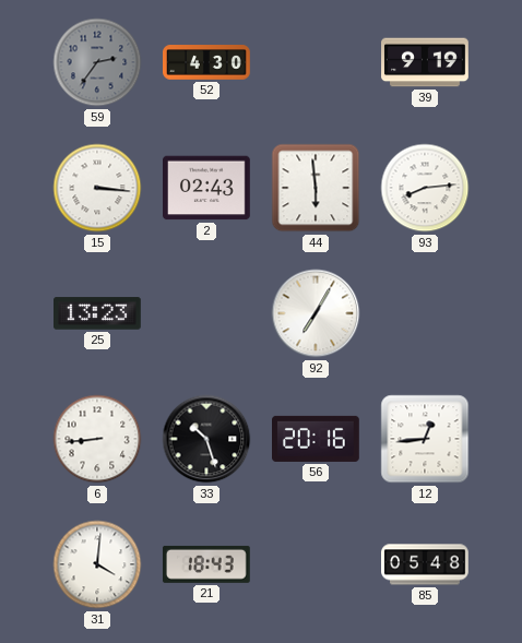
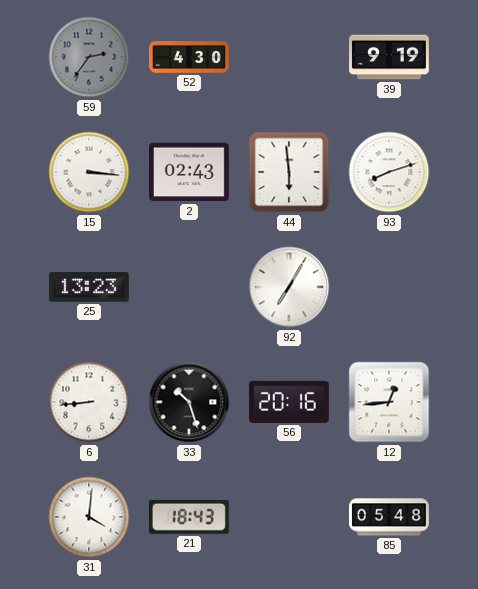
93: 8:14 -> 8:12 (389, 172)
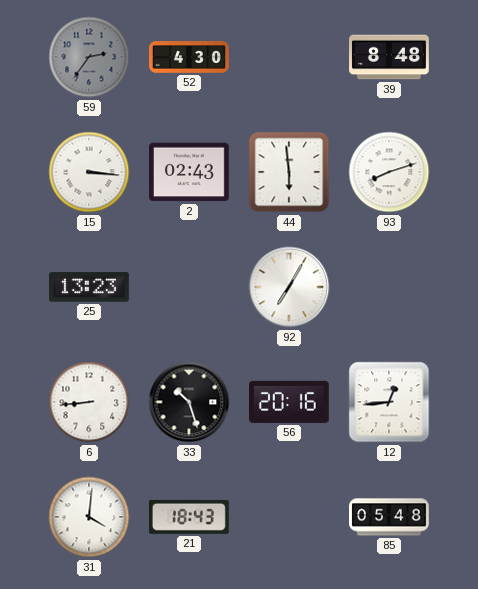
39: 9:19 -> 8:48 (389, 57)
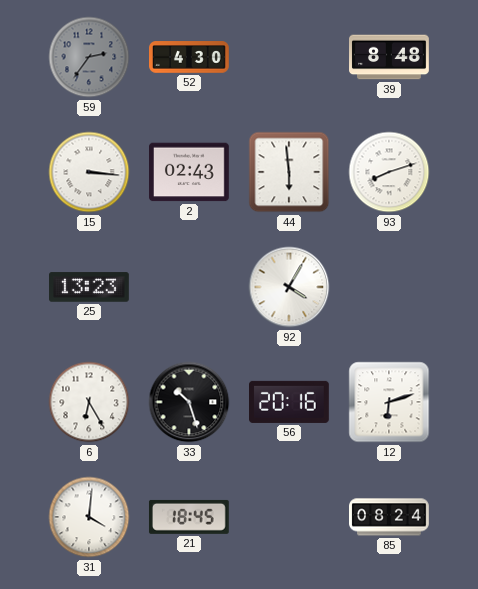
92: 7:05 -> 4:05 (289, 287)
6: 8:44 -> 6:25 (89, 402)
12: 12:44 -> 6:12 (389, 402)
21: 18:43 -> 18:45 (189, 517)
85: 05:48 -> 08:24 (390, 517)
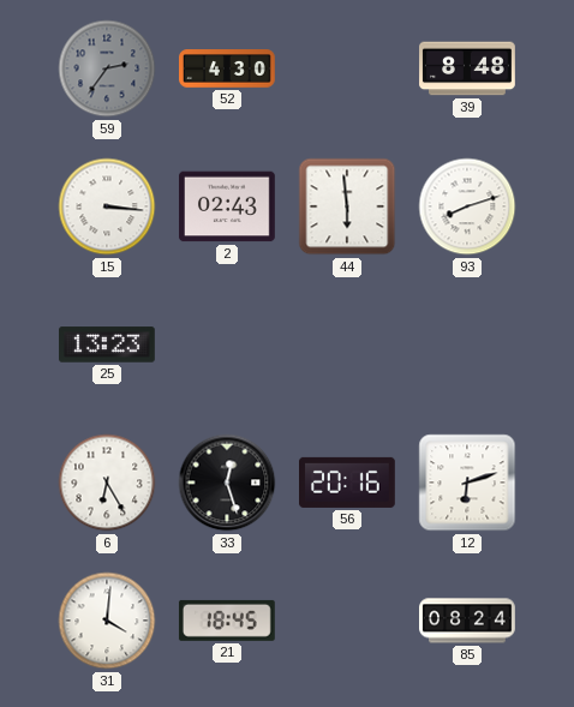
92: 4:05 -> none (289, 287)
33: 10:27 -> 12:27 (227, 483)
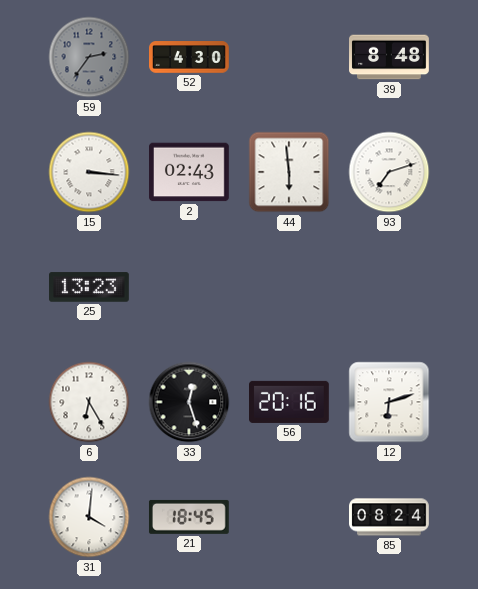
93: 8:12 -> 7:12 (389, 172)
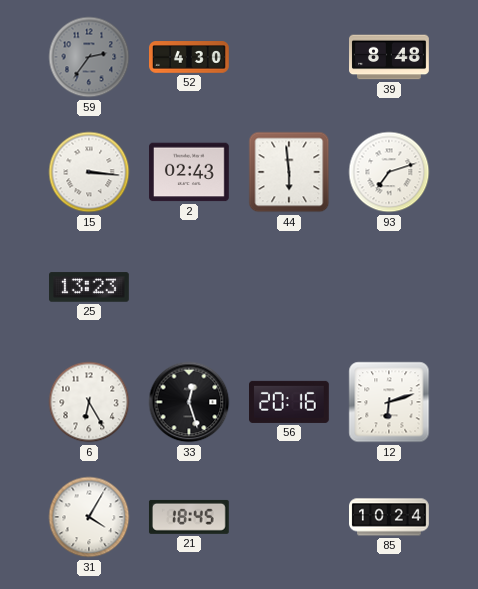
31: 4:01 -> 4:05 (89, 517)
85: 08:24 -> 10:24 (390, 517)
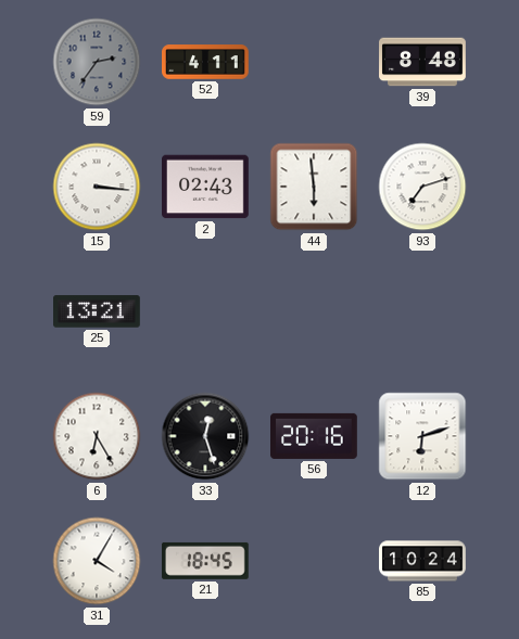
52: 4:30 -> 4:11 (206, 62)
25: 13:23 -> 13:21 (98, 311)
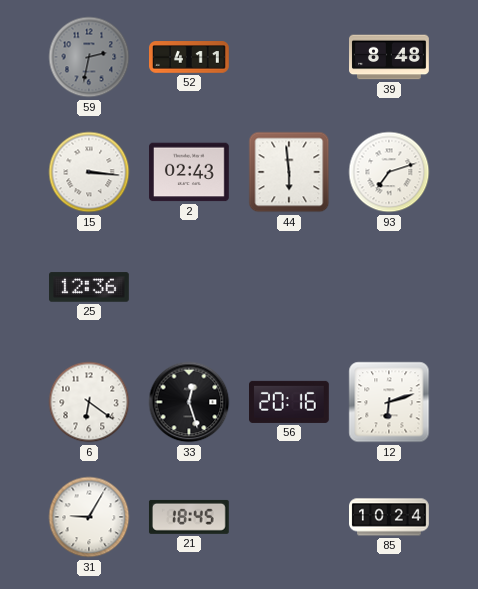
59: 2:36 -> 2:32 (89, 57)
25: 13:21 -> 12:36 (90, 287)
6: 6:25 -> 6:21 (89, 402)
31: 4:05 -> 9:05 (89, 517)
